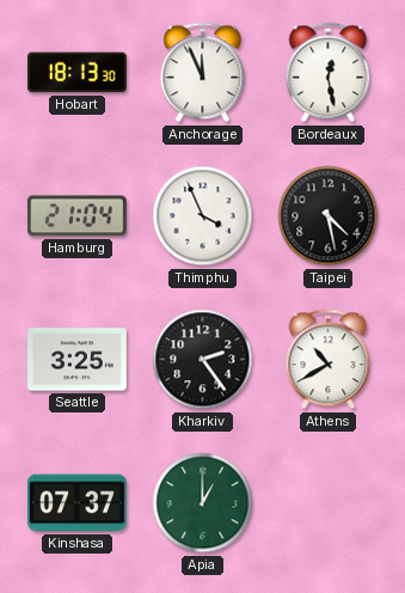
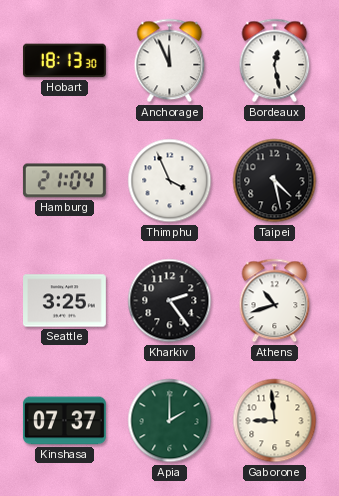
Athens: 10:40 -> 10:42 (275, 301)
Apia: 1:00 -> 2:00 (170, 421)
Gaborone: none -> 8:59 (275, 421)
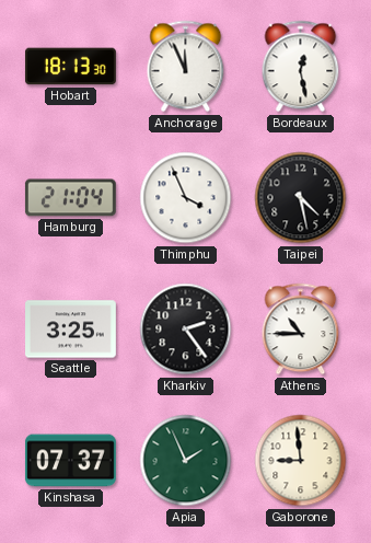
Athens: 10:42 -> 10:45 (301, 330)
Apia: 2:00 -> 1:56 (186, 461)
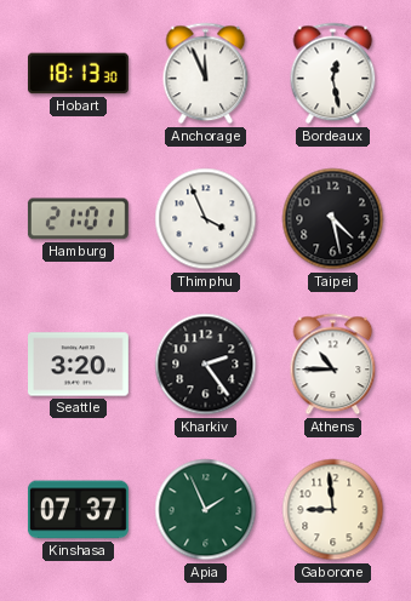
Hamburg: 21:04 -> 21:01 (78, 219)
Seattle: 3:25 -> 3:20 (79, 365)
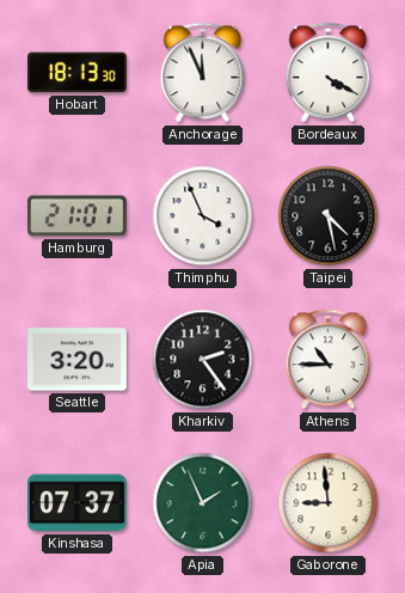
Bordeaux: 12:28 -> 4:20 (329, 73)
